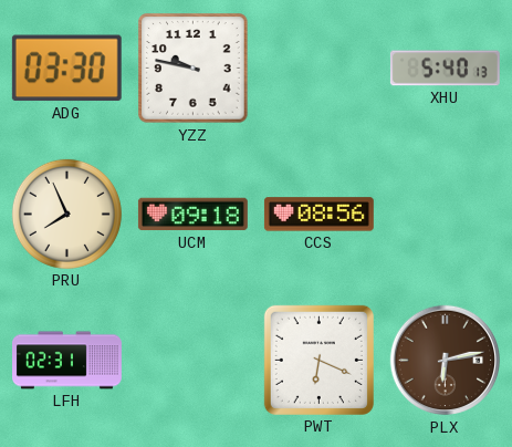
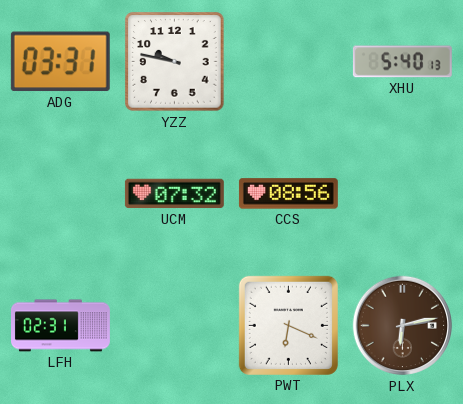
ADG: 03:30 -> 03:31 (60, 62)
PRU: 7:56 -> none (66, 214)
UCM: 09:18 -> 07:32 (174, 194)
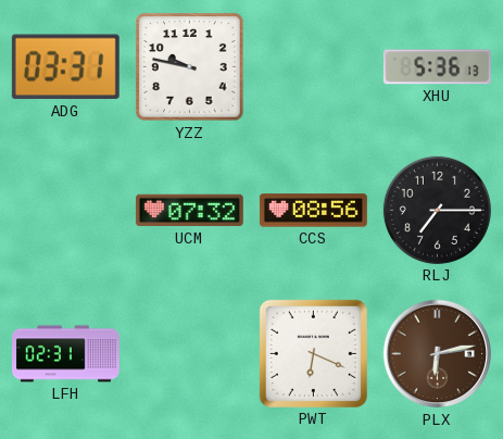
XHU: 5:40 -> 5:36 (437, 67)
RLJ: none -> 7:15 (437, 210)
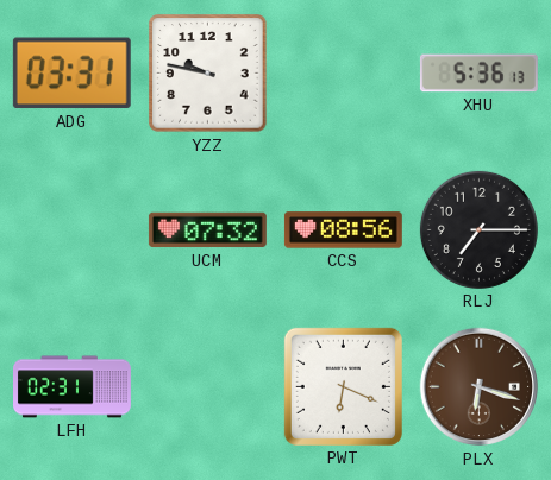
PLX: 6:13 -> 6:18 (480, 387)
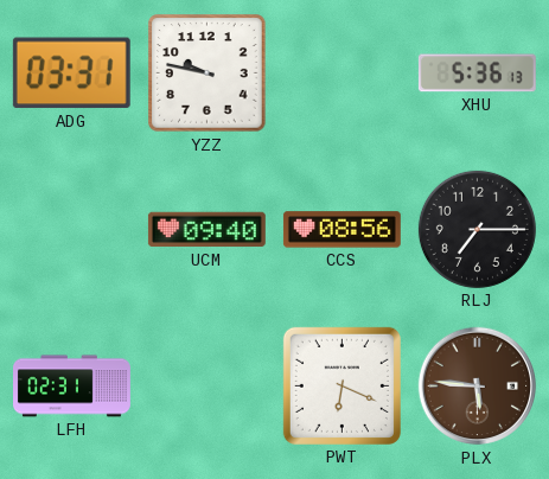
UCM: 07:32 -> 09:40 (206, 230)
PLX: 6:18 -> 5:46 (478, 387)
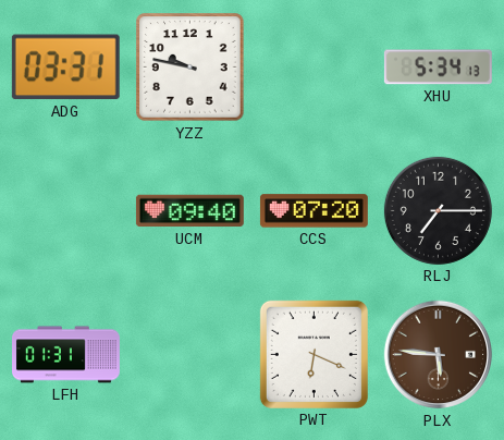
XHU: 5:36 -> 5:34 (438, 68)
CCS: 08:56 -> 07:20 (314, 211)
LFH: 02:31 -> 01:31 (66, 355)
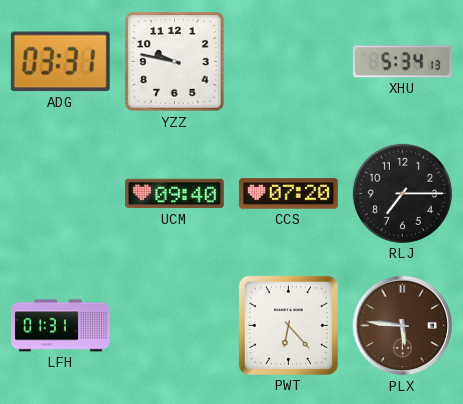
PWT: 6:19 -> 6:23 (288, 325)
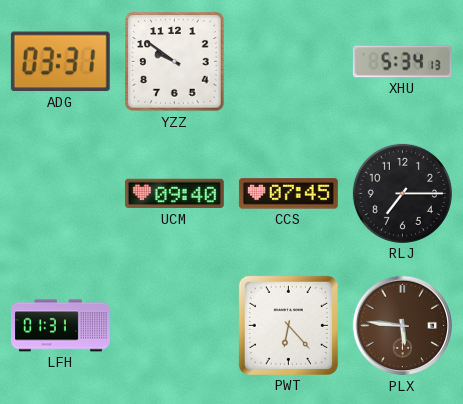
YZZ: 9:47 -> 9:51 (175, 62)
CCS: 07:20 -> 07:45 (288, 194)
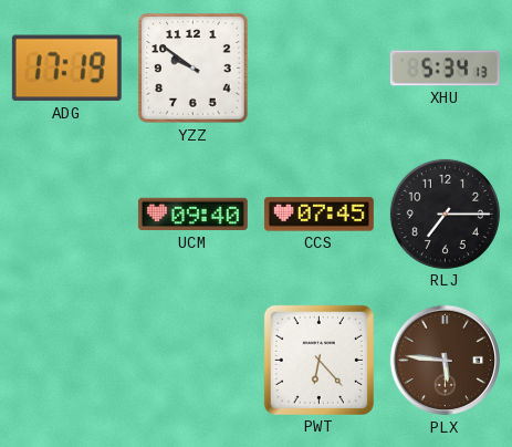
ADG: 03:31 -> 17:19 (66, 69)
LFH: 01:31 -> none (61, 326)
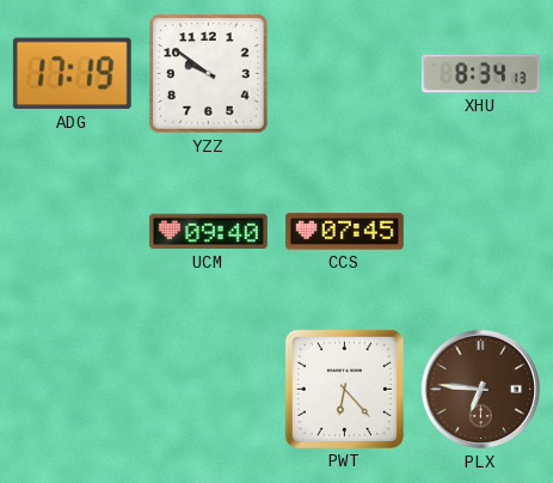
XHU: 5:34 -> 8:34 (480, 74)
RLJ: 7:15 -> none (445, 214)
PLX: 5:46 -> 6:46 (481, 390)
